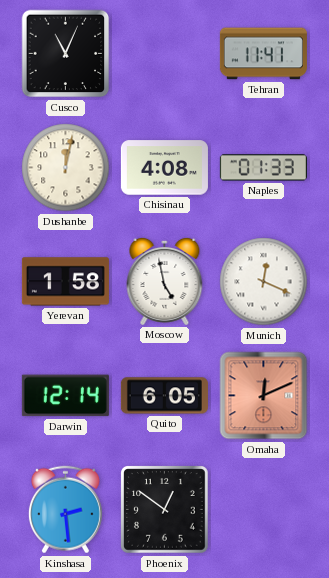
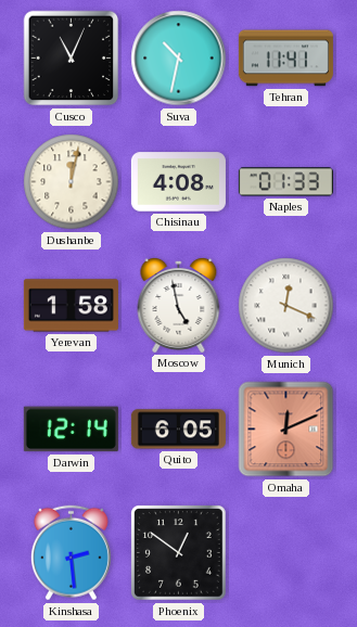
Suva: none -> 10:32 (179, 59)
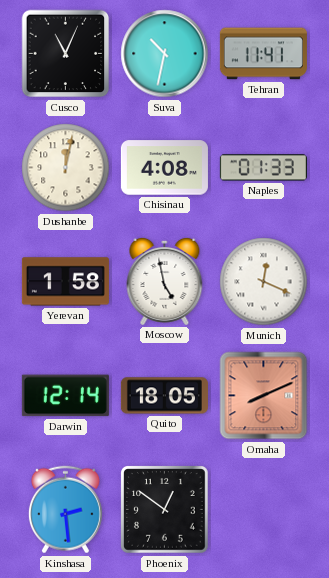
Quito: 6:05 -> 18:05 (164, 396)
Omaha: 12:11 -> 8:11 (264, 396)
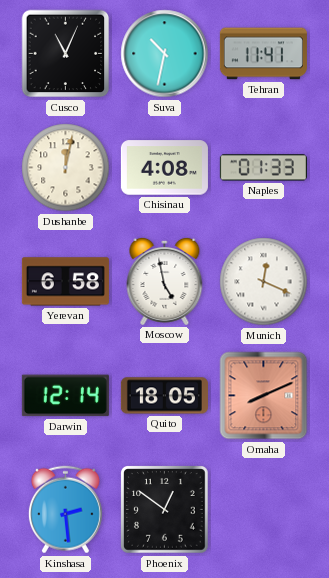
Yerevan: 1:58 -> 6:58 (65, 282)
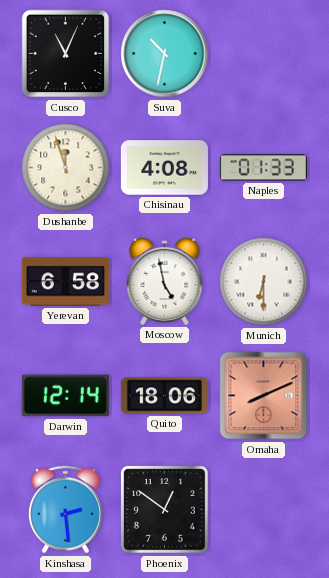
Tehran: 11:41 -> none (263, 54)
Dushanbe: 12:02 -> 11:57 (66, 168)
Munich: 12:19 -> 6:30 (264, 282)
Quito: 18:05 -> 18:06 (164, 396)
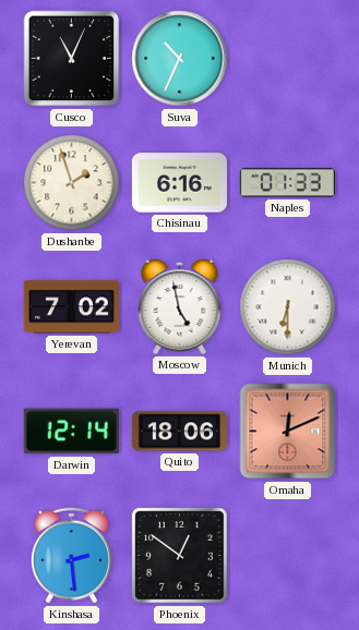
Suva: 10:32 -> 10:34 (180, 59)
Dushanbe: 11:57 -> 1:57 (72, 183)
Chisinau: 4:08 -> 6:16 (179, 183)
Yerevan: 6:58 -> 7:02 (71, 307)
Omaha: 8:11 -> 12:11 (288, 432)
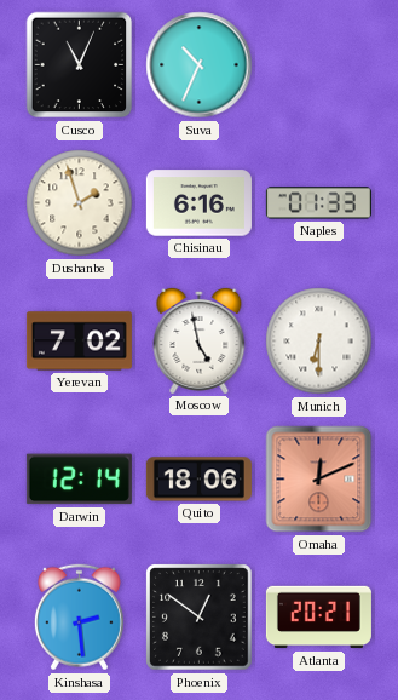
Atlanta: none -> 20:21 (318, 618)
